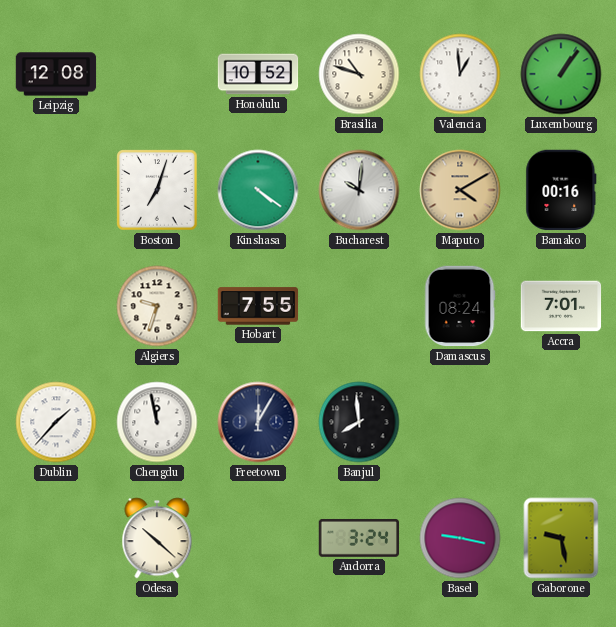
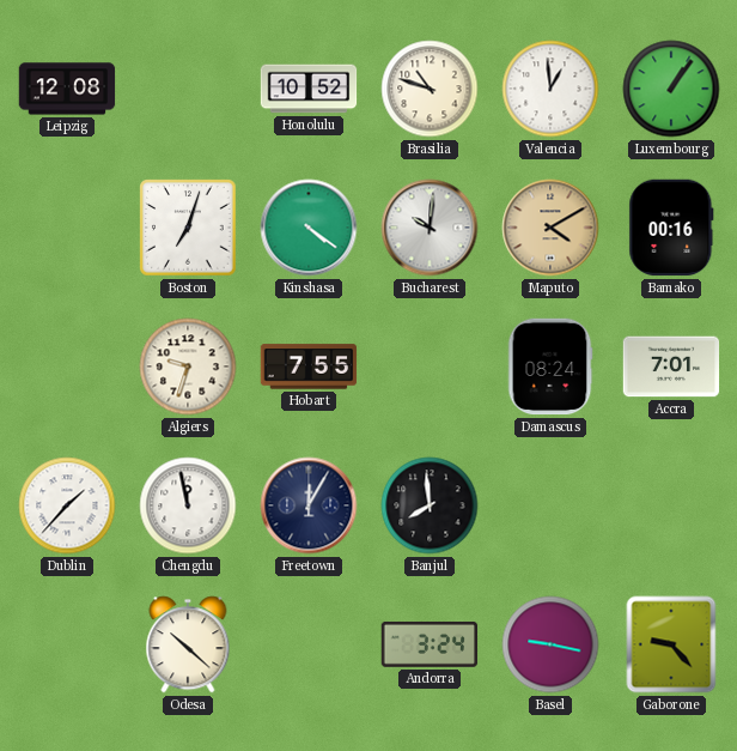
Gaborone: 9:28 -> 9:23 (671, 644)
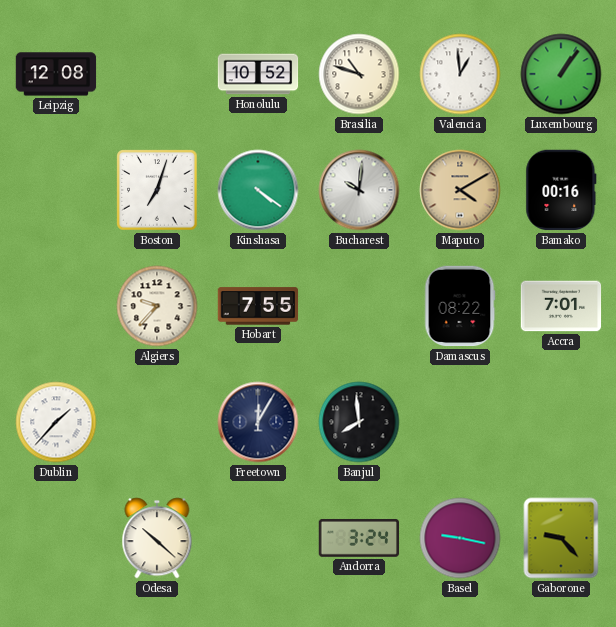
Algiers: 9:33 -> 9:37 (157, 306)
Damascus: 08:24 -> 08:22 (460, 306)
Chengdu: 11:58 -> none (188, 505)
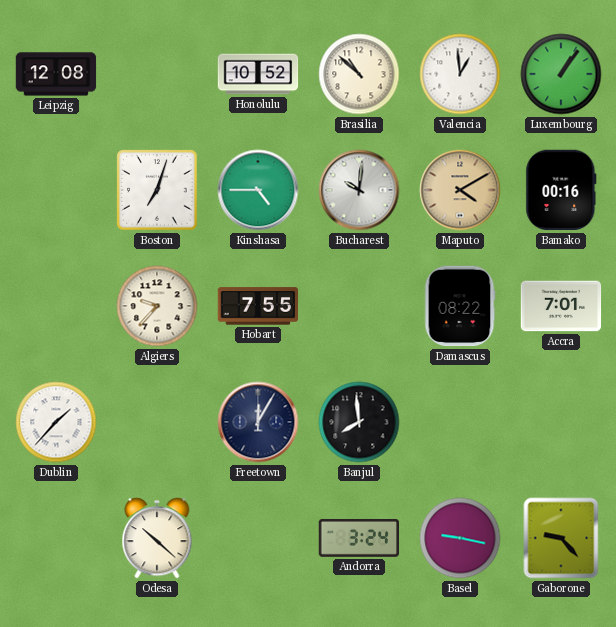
Brasilia: 10:48 -> 10:52 (359, 74)
Kinshasa: 4:21 -> 4:45 (258, 190)
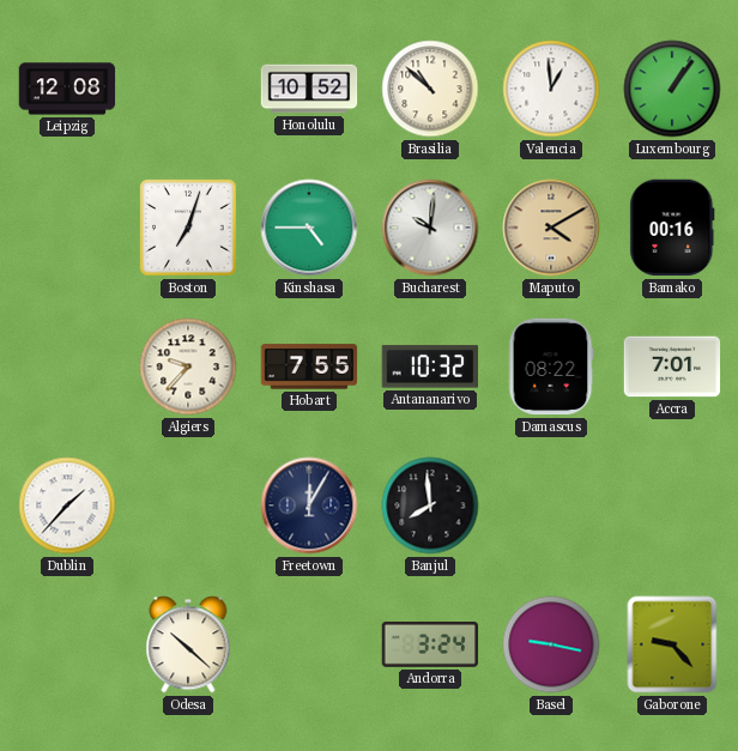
Antananarivo: none -> 10:32 (429, 367)
